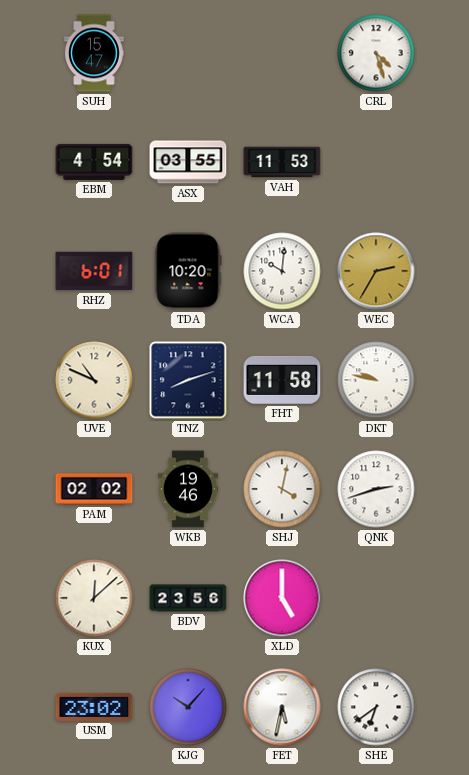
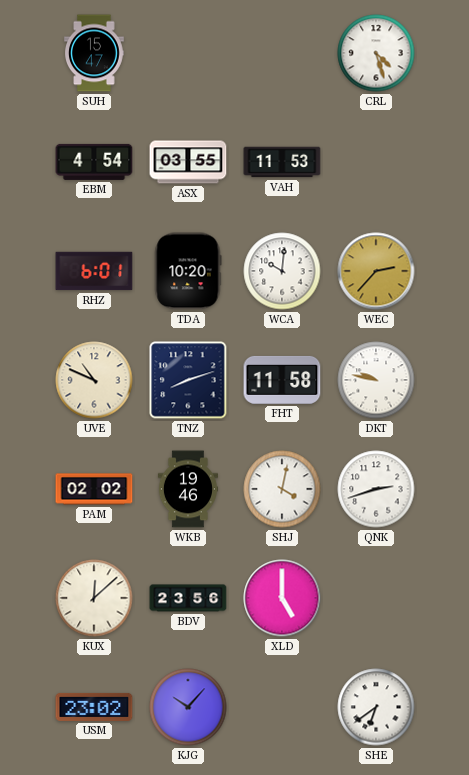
WEC: 2:35 -> 2:37 (376, 271)
FET: 5:32 -> none (282, 707)
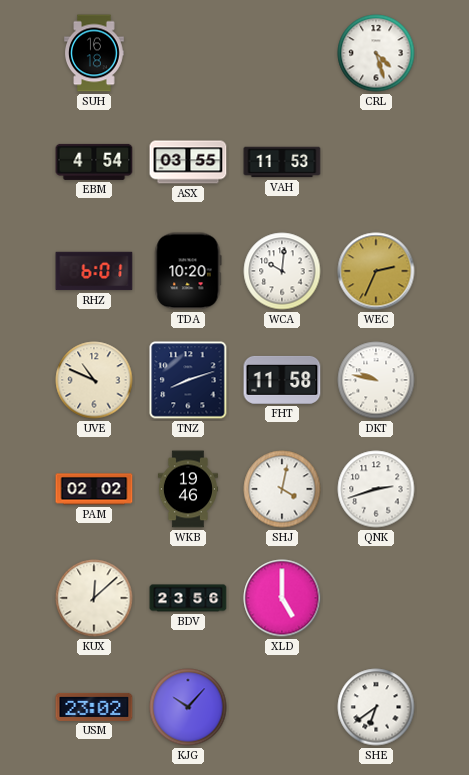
SUH: 15:47 -> 16:18 (94, 53)
WEC: 2:37 -> 2:34 (376, 271)
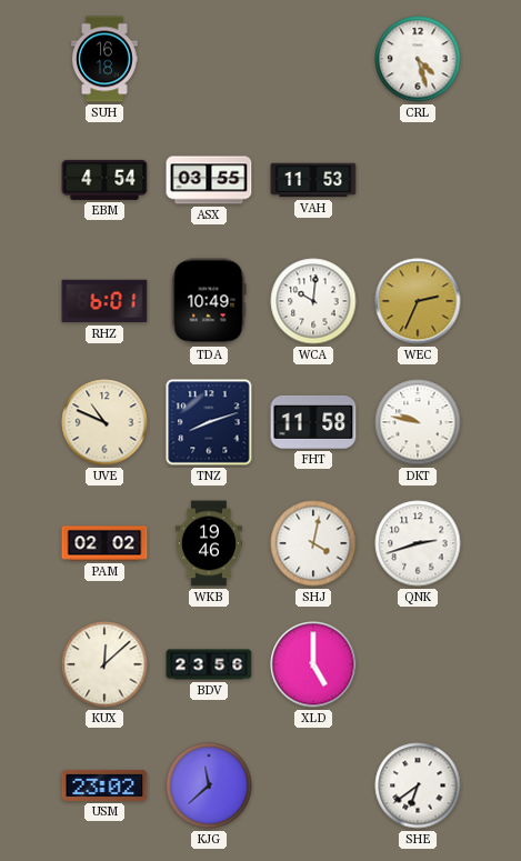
TDA: 10:20 -> 10:49 (209, 301)
KJG: 10:07 -> 11:38 (209, 785)
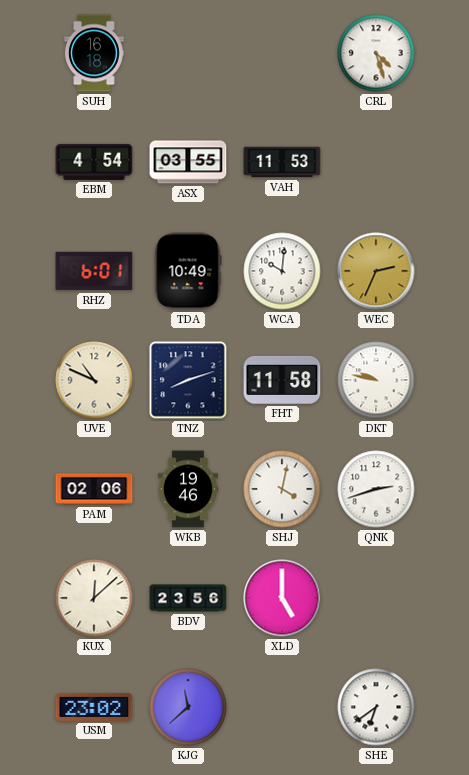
PAM: 02:02 -> 02:06 (94, 489)
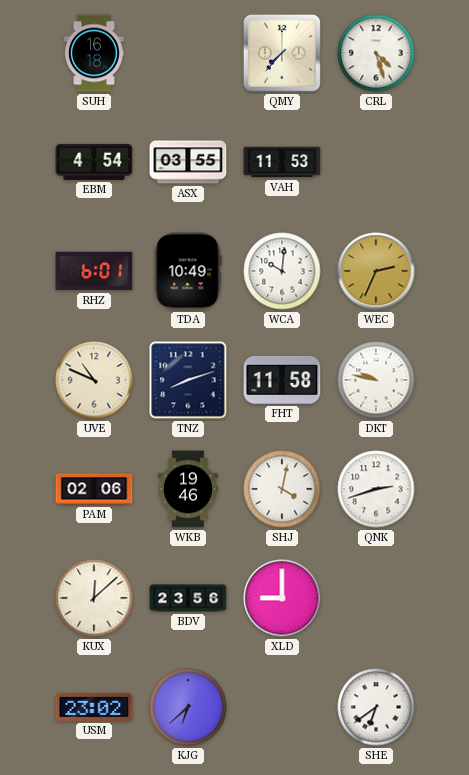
QMY: none -> 7:37 (282, 53)
XLD: 5:00 -> 9:00 (282, 598)
KJG: 11:38 -> 6:38 (188, 707)
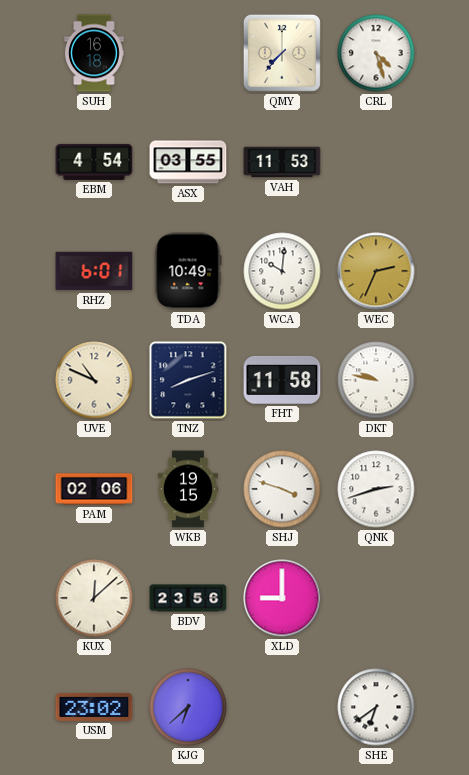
WKB: 19:46 -> 19:15 (188, 489)
SHJ: 4:02 -> 3:48 (282, 489)
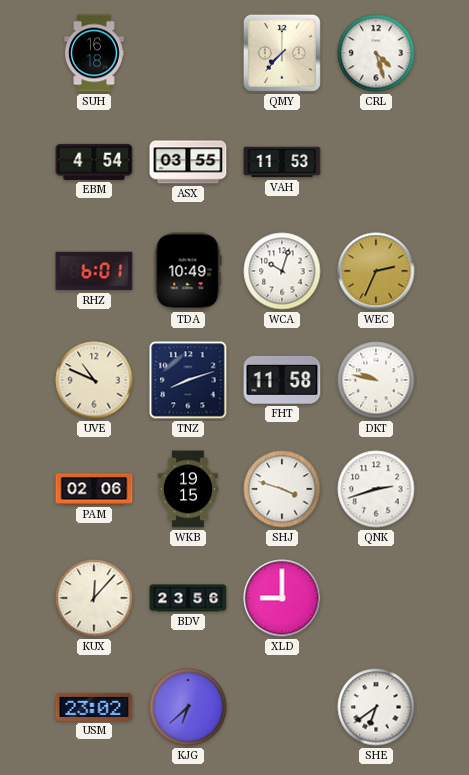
WCA: 10:01 -> 10:03 (282, 271)
KUX: 12:08 -> 12:07 (94, 598)
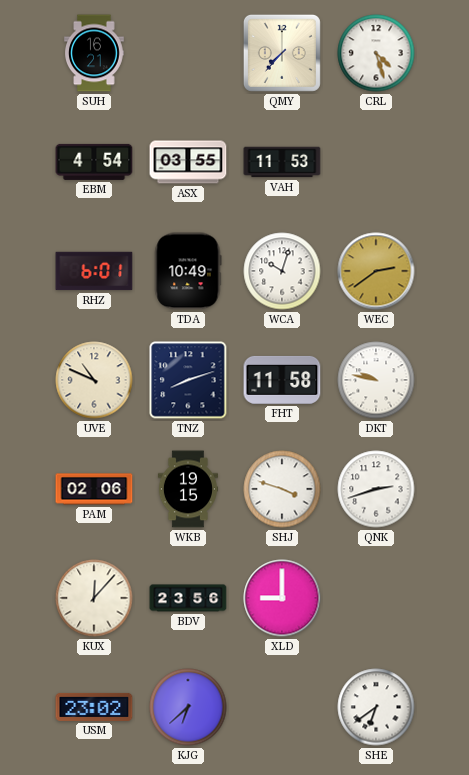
SUH: 16:18 -> 16:21 (94, 53)
WEC: 2:34 -> 2:39 (376, 271)
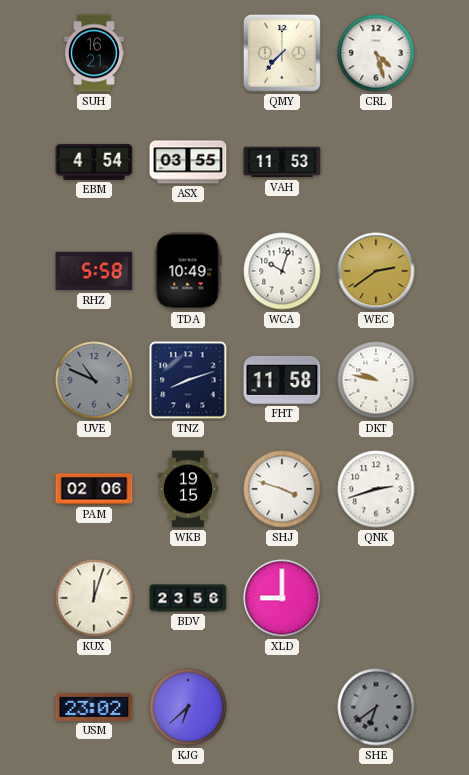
RHZ: 6:01 -> 5:58 (94, 271)
UVE dial: cream -> grey (94, 380)
KUX: 12:07 -> 12:03 (94, 598)
SHE dial: white -> grey (376, 707)
